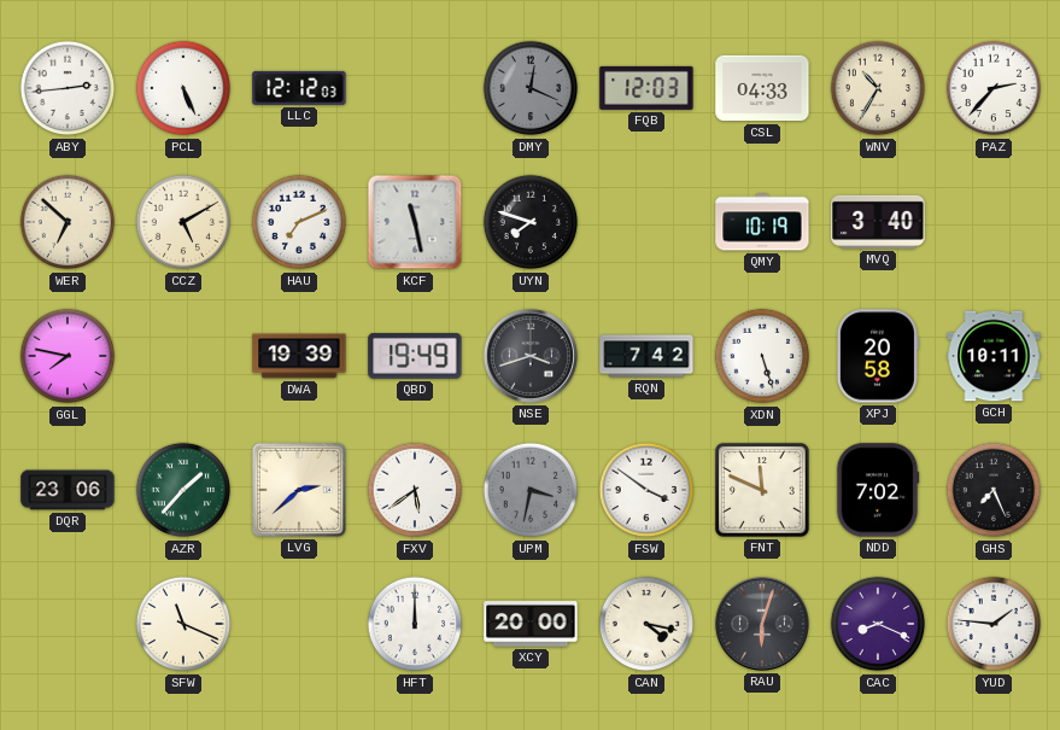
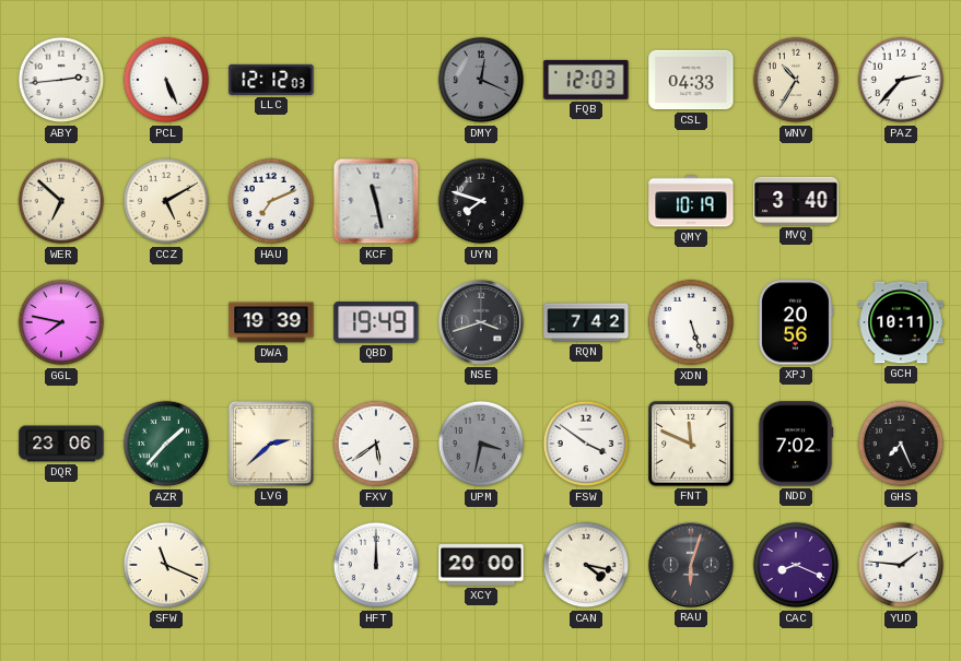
XPJ: 20:58 -> 20:56 (795, 322)
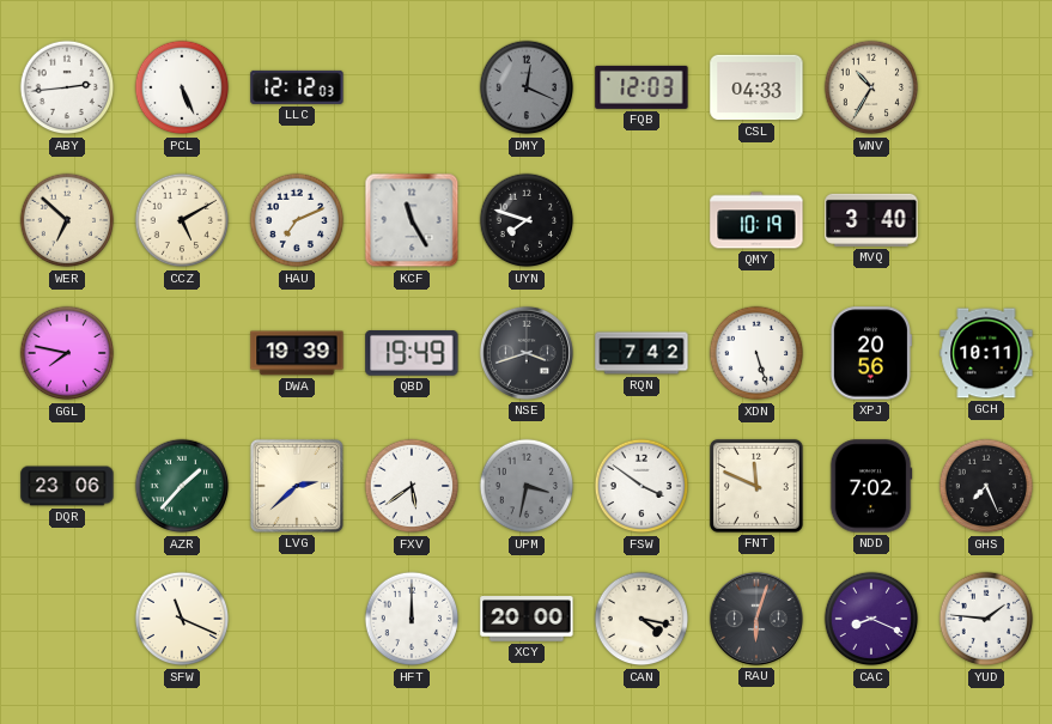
PAZ: 2:37 -> none (901, 80)
KCF: 11:28 -> 11:25 (412, 220)
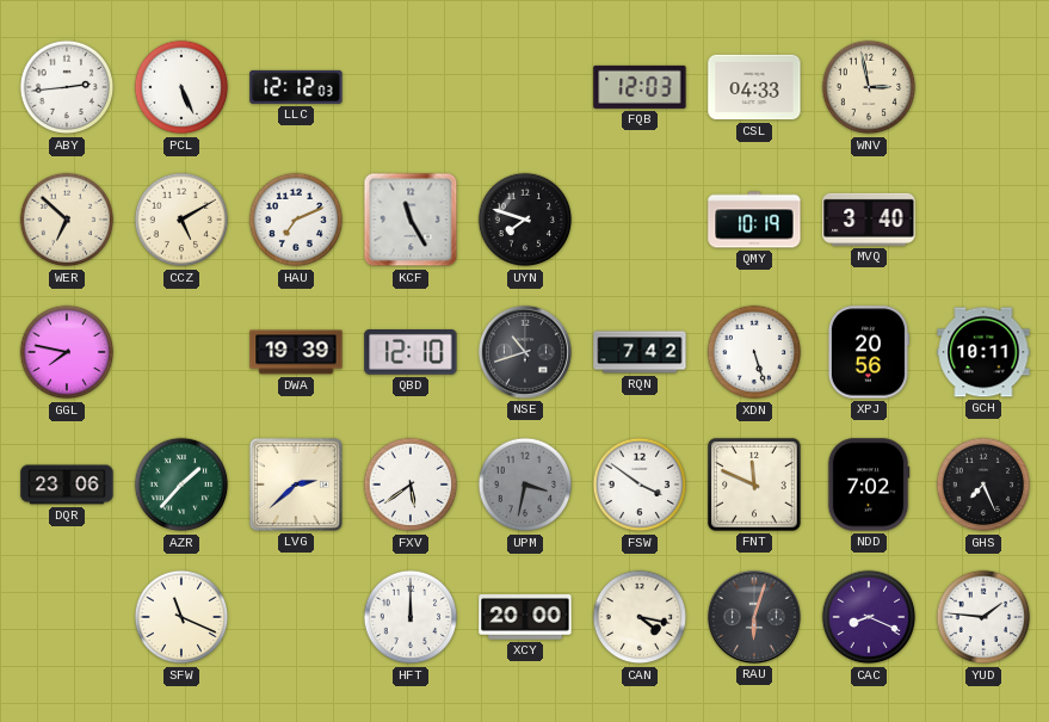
DMY: 12:19 -> none (527, 87)
WNV: 10:35 -> 2:58 (869, 87)
QBD: 19:49 -> 12:10 (411, 353)
NSE: 3:42 -> 10:42 (525, 352)
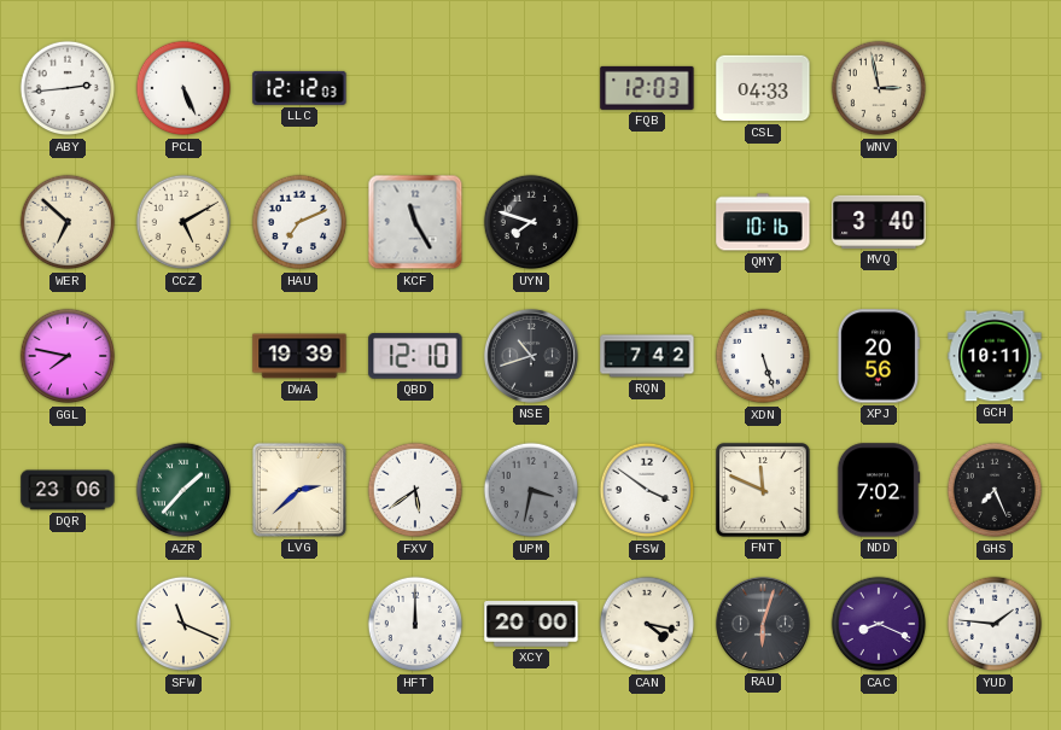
QMY: 10:19 -> 10:16 (763, 222)
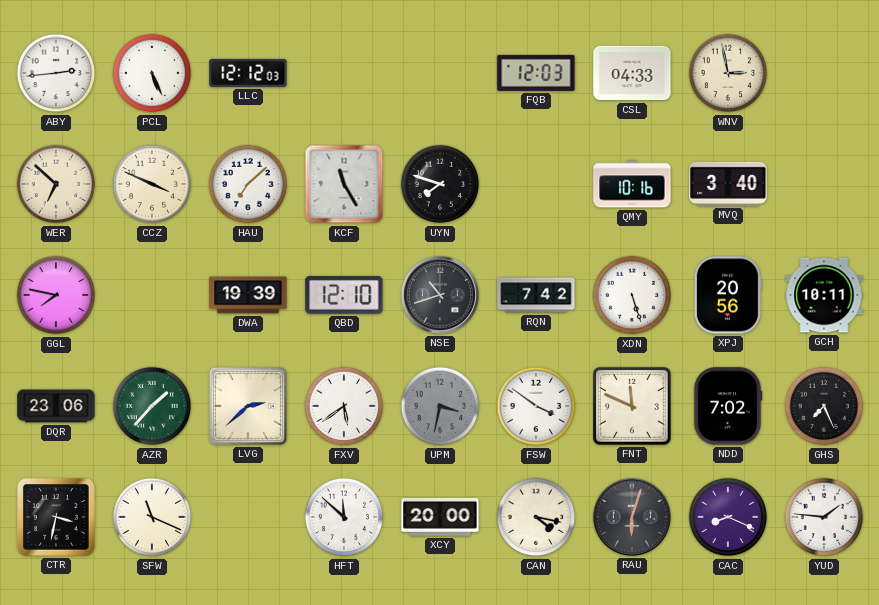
CCZ: 5:10 -> 3:49 (152, 184)
HAU: 7:11 -> 7:08 (248, 184)
CTR: none -> 3:32 (56, 517)
HFT: 12:00 -> 11:52 (344, 517)
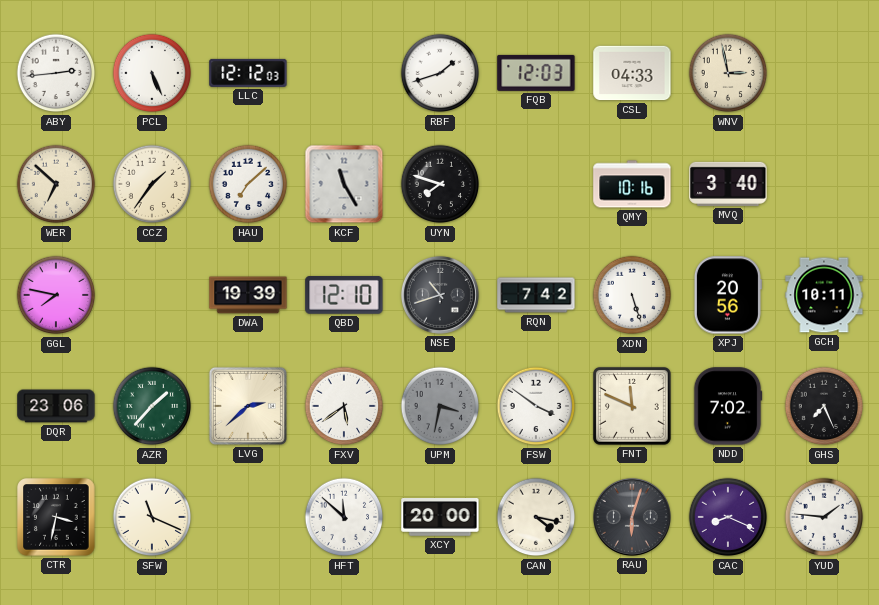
RBF: none -> 1:42 (440, 73)
CCZ: 3:49 -> 1:36 (152, 184)
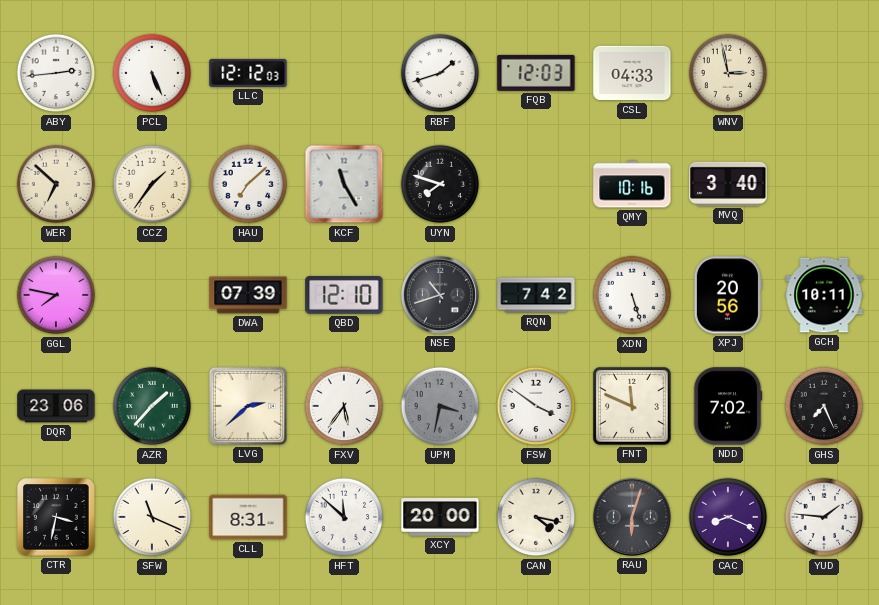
DWA: 19:39 -> 07:39 (248, 295)
FXV: 5:39 -> 5:36 (344, 406)
CLL: none -> 8:31 (248, 517)
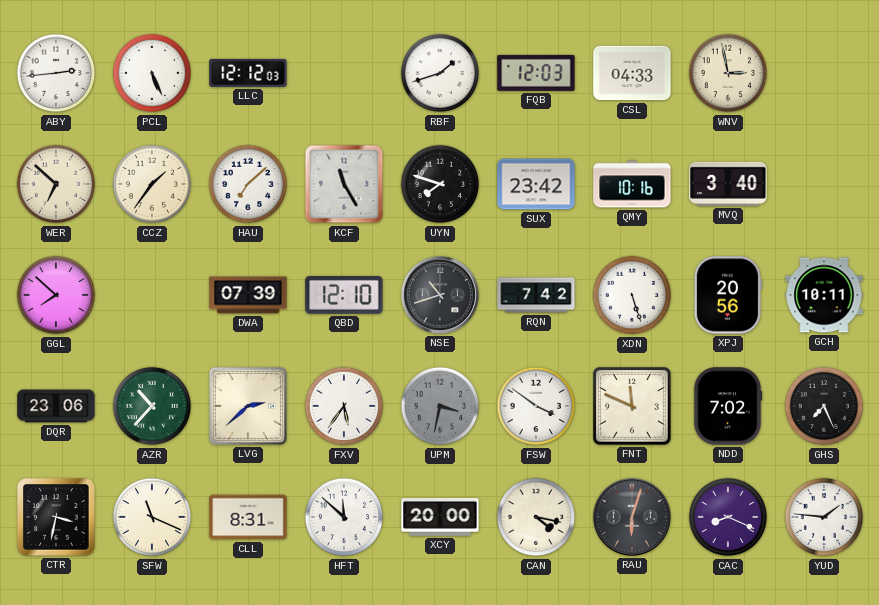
SUX: none -> 23:42 (536, 184)
GGL: 7:47 -> 7:52 (56, 295)
AZR: 1:37 -> 10:37 (152, 406)
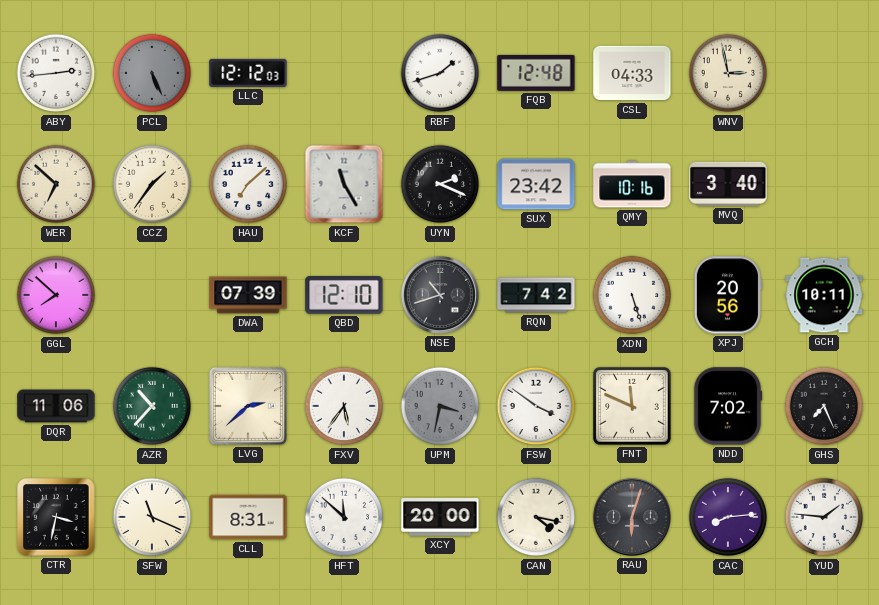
PCL dial: white -> grey (152, 73)
FQB: 12:03 -> 12:48 (536, 73)
UYN: 7:48 -> 2:19 (440, 184)
DQR: 23:06 -> 11:06 (56, 406)
CAC: 8:19 -> 8:14 (728, 517)
